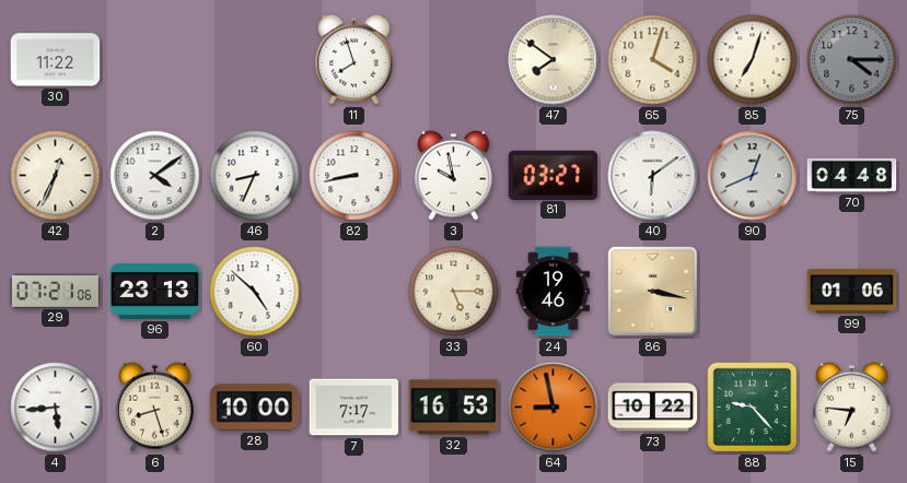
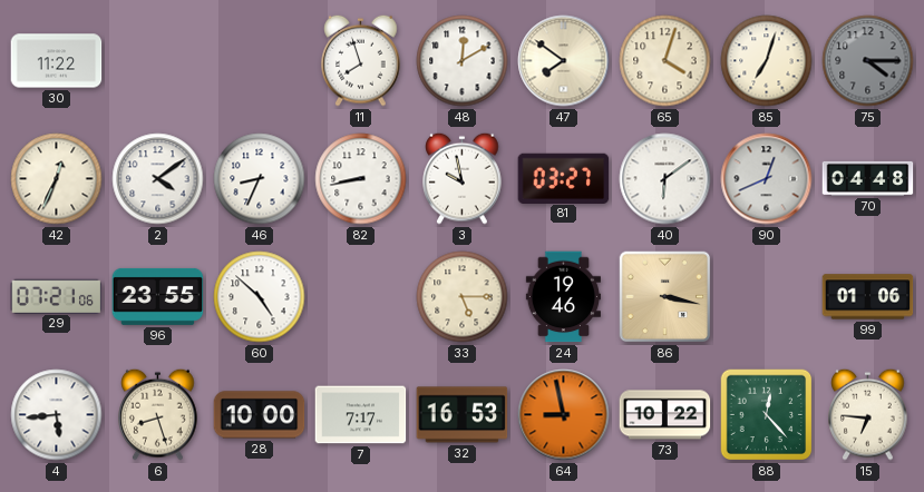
48: none -> 12:10 (463, 61)
96: 23:13 -> 23:55 (158, 296)
88: 9:23 -> 12:23 (767, 415)
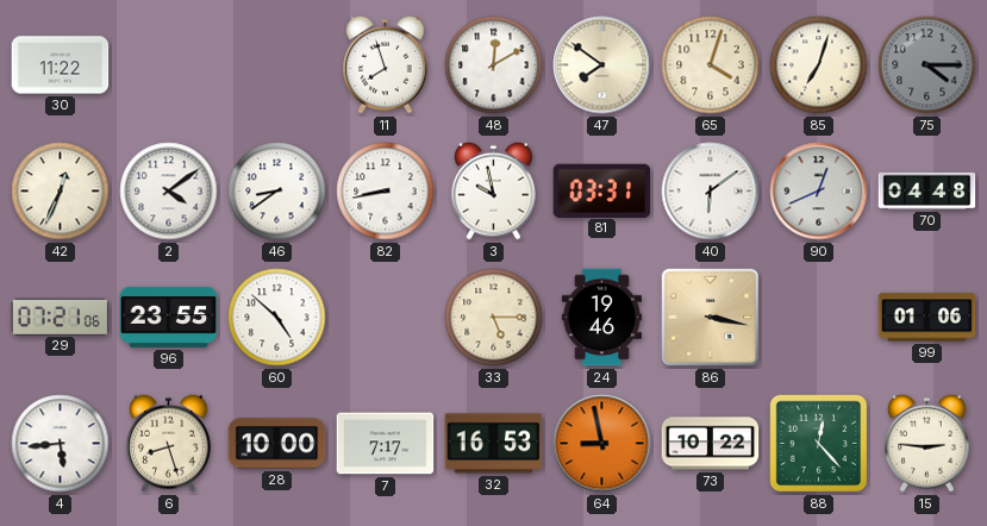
46: 8:34 -> 8:39 (277, 192)
81: 03:27 -> 03:31 (602, 190)
15: 6:46 -> 2:46 (927, 443)
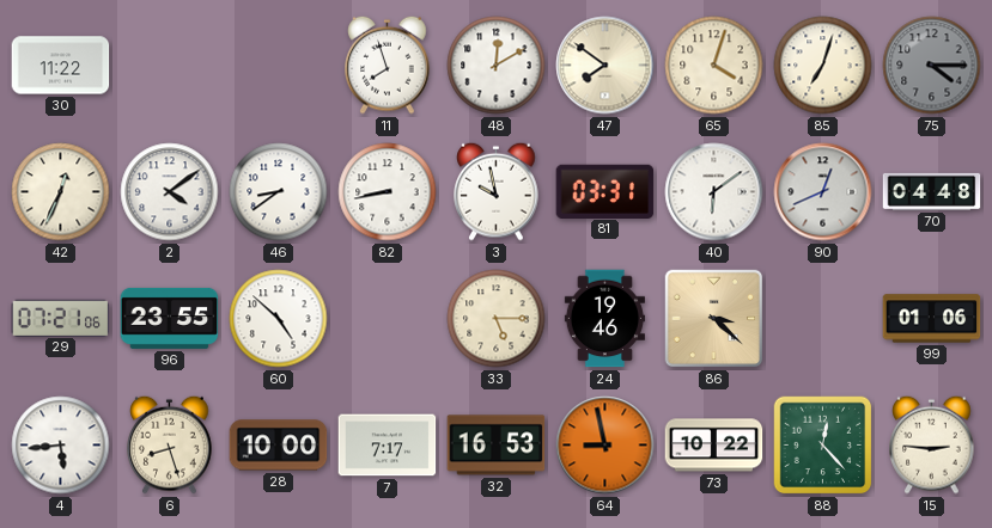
86: 3:17 -> 3:22 (714, 319)
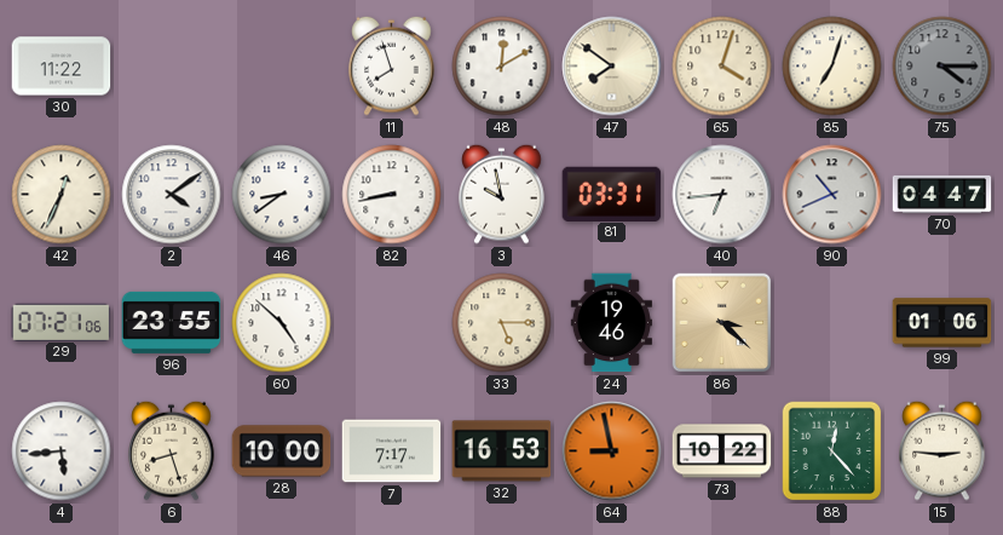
40: 6:09 -> 6:44 (722, 195)
90: 12:41 -> 10:41 (832, 195)
70: 04:48 -> 04:47 (943, 194)
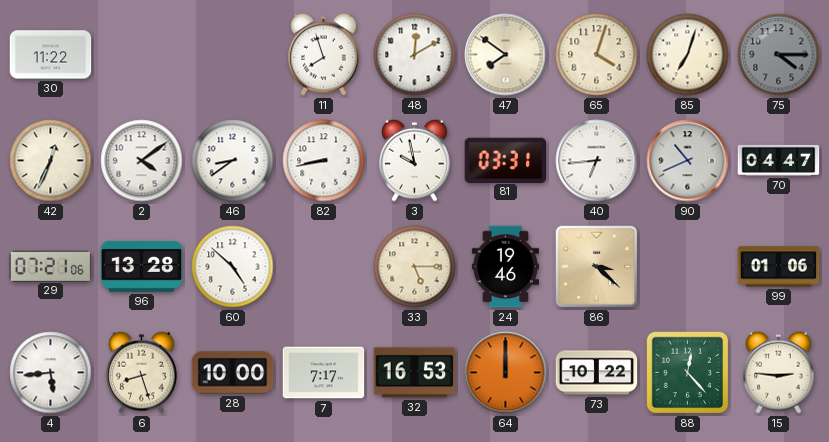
96: 23:55 -> 13:28 (142, 266)
64: 8:58 -> 12:00 (506, 373)
